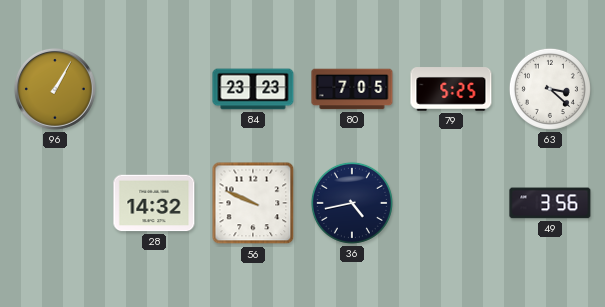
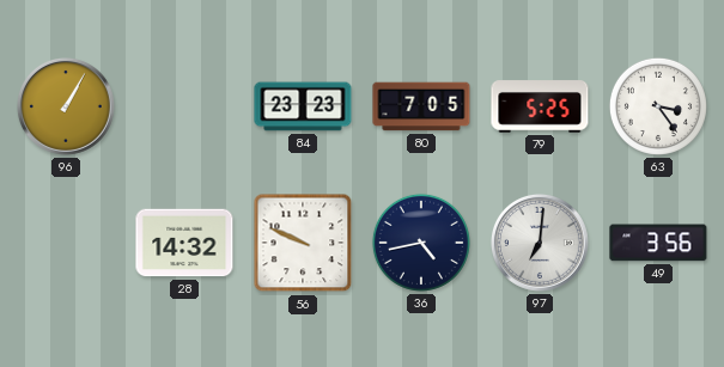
63: 3:22 -> 3:24 (658, 106)
97: none -> 7:01 (540, 243)
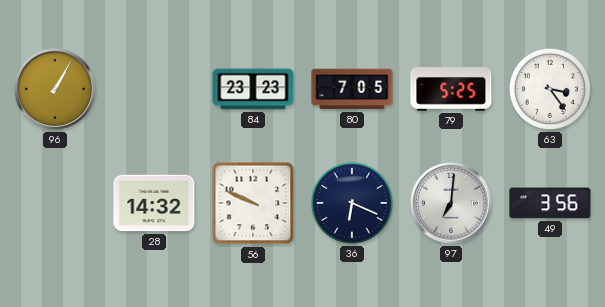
36: 4:43 -> 6:19 (352, 203)
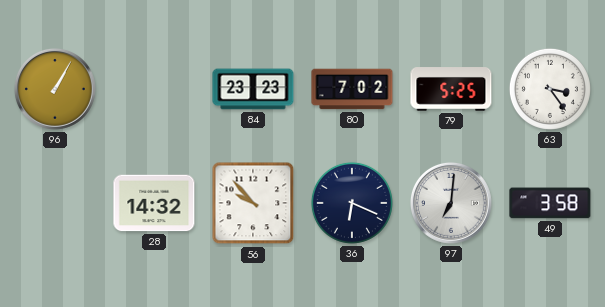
80: 7:05 -> 7:02 (352, 89)
56: 9:49 -> 9:53 (253, 203)
49: 3:56 -> 3:58 (550, 203)
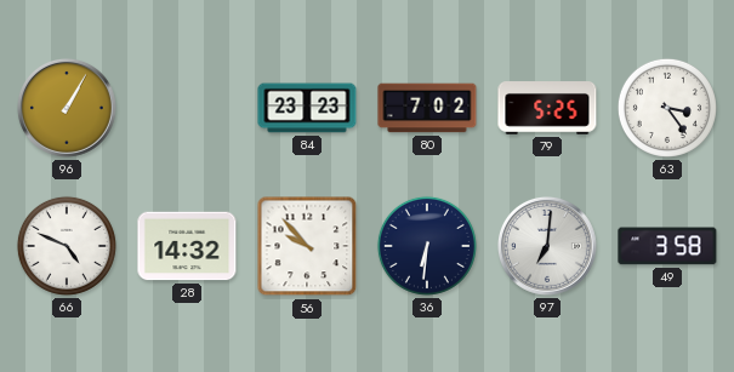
66: none -> 4:49 (67, 246)
36: 6:19 -> 6:31 (427, 246)
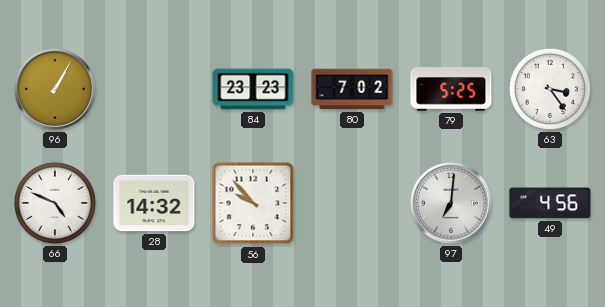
36: 6:31 -> none (427, 246)
49: 3:58 -> 4:56 (550, 203)
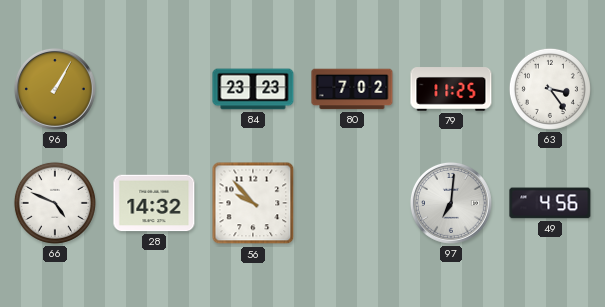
79: 5:25 -> 11:25 (451, 89)
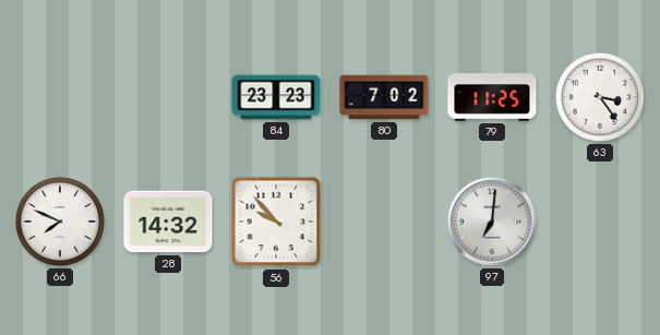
96: 1:05 -> none (55, 89)
66: 4:49 -> 7:49 (60, 222)
49: 4:56 -> none (550, 203)
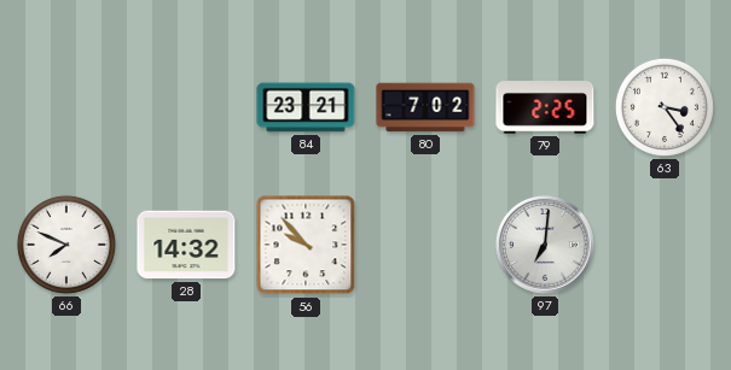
84: 23:23 -> 23:21 (306, 107)
79: 11:25 -> 2:25 (545, 107)
